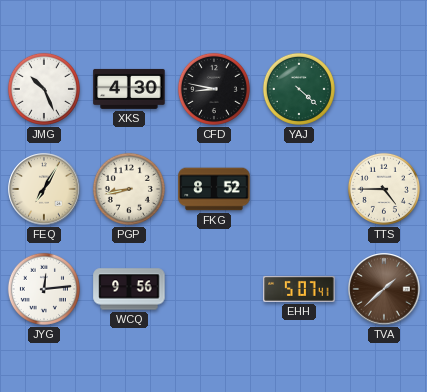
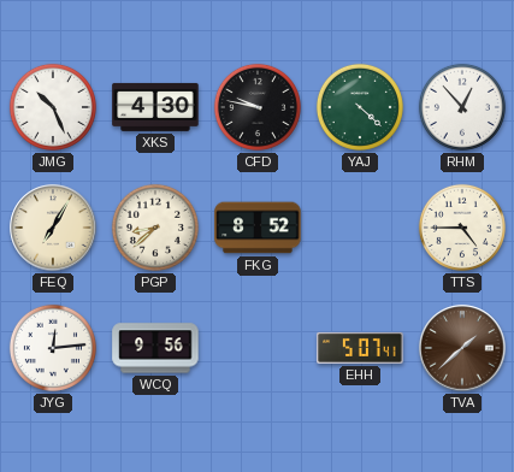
CFD: 8:47 -> 9:47 (258, 107)
RHM: none -> 12:53 (462, 107)
PGP: 8:43 -> 8:38 (155, 228)
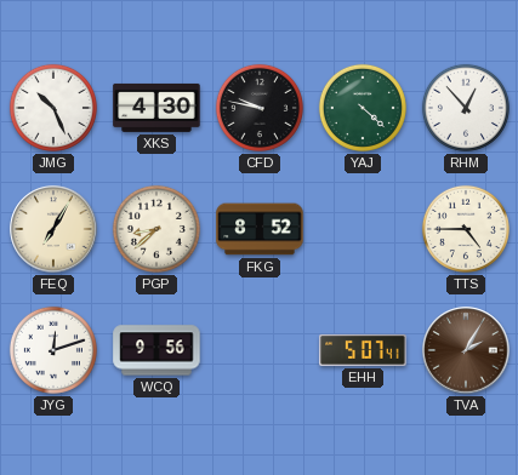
JYG: 12:14 -> 12:12 (53, 350)
TVA: 1:38 -> 2:05 (466, 350)
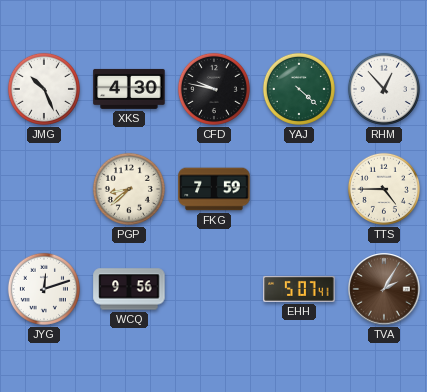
FEQ: 7:05 -> none (53, 229)
FKG: 8:52 -> 7:59 (214, 189)
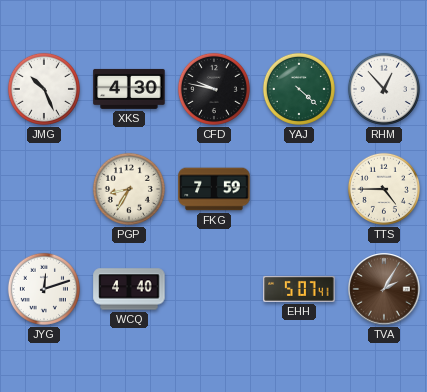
PGP: 8:38 -> 8:35 (129, 189)
WCQ: 9:56 -> 4:40 (129, 289)
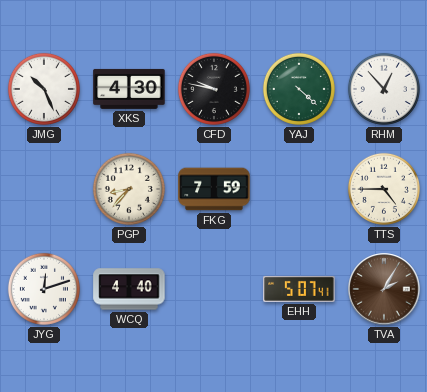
PGP: 8:35 -> 8:37 (129, 189)
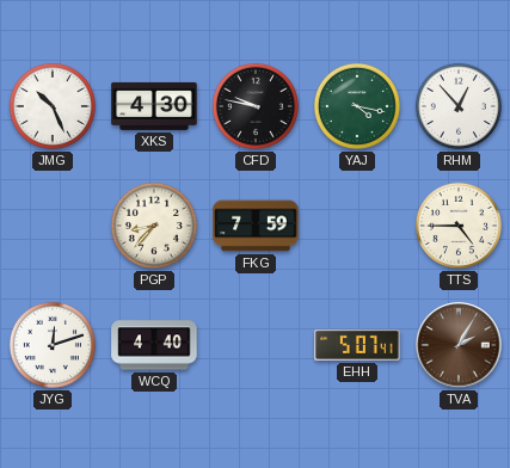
YAJ: 4:22 -> 4:17 (357, 106)
